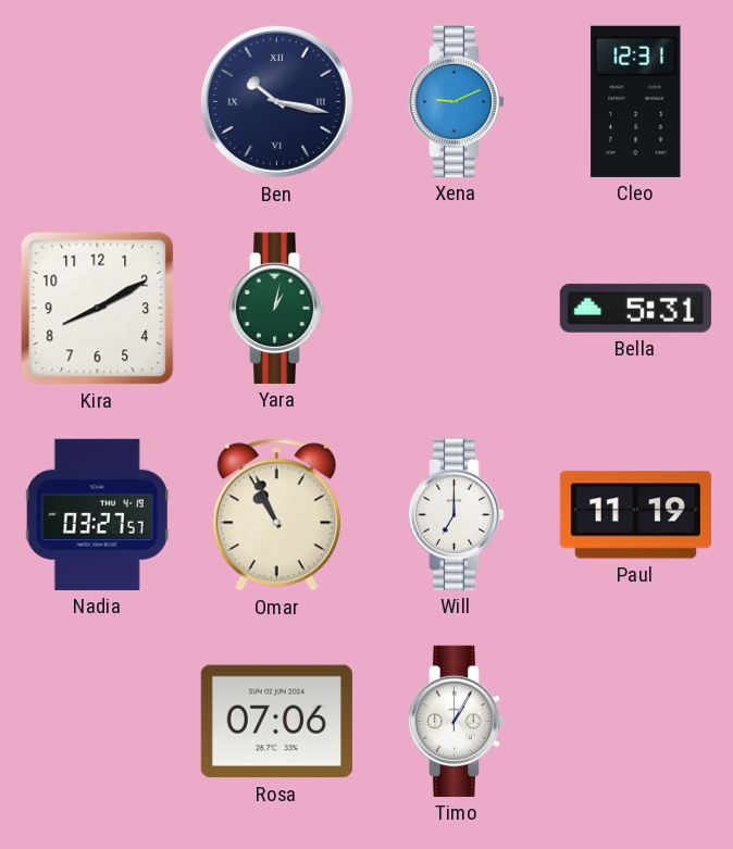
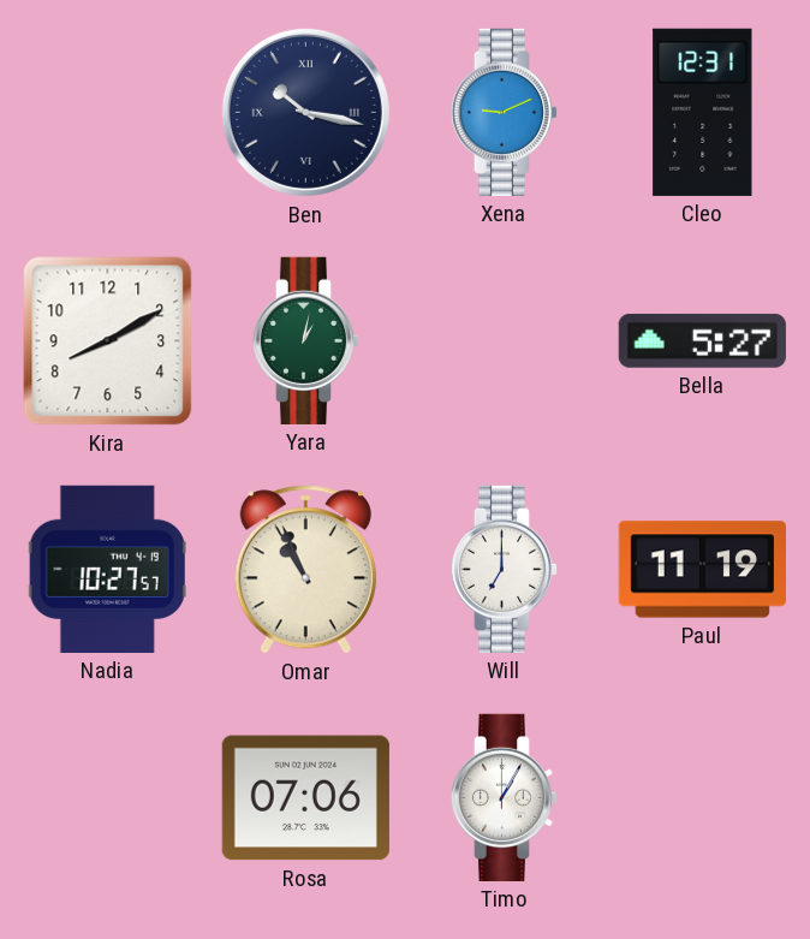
Bella: 5:31 -> 5:27 (702, 340)
Nadia: 03:27 -> 10:27 (107, 569)
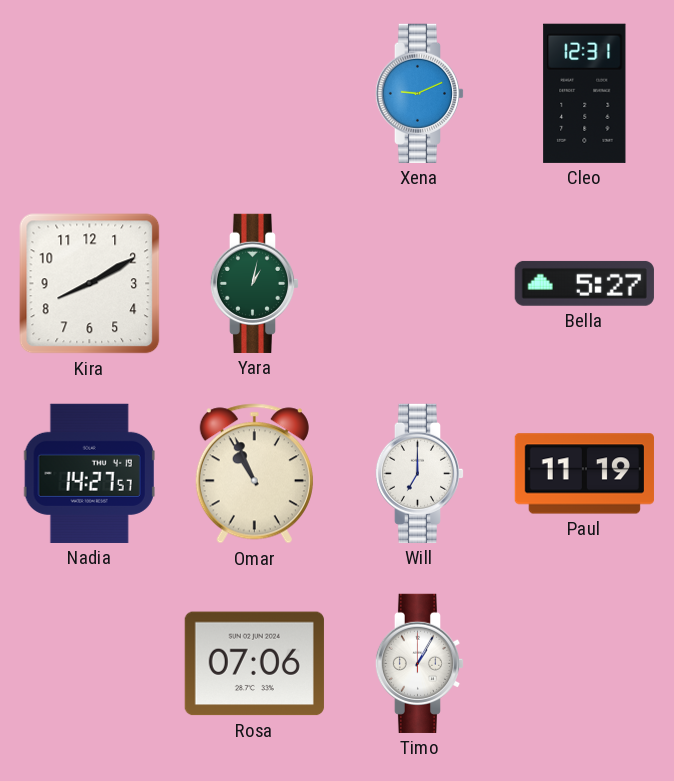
Ben: 10:17 -> none (305, 112)
Nadia: 10:27 -> 14:27 (89, 473)
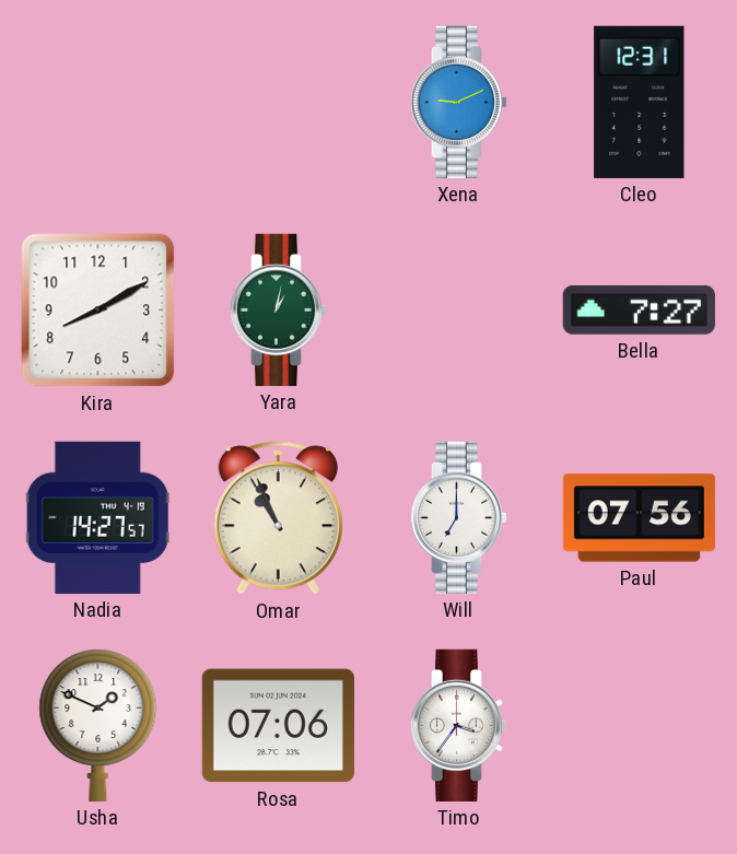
Bella: 5:27 -> 7:27 (639, 309)
Paul: 11:19 -> 07:56 (639, 518)
Usha: none -> 1:49 (98, 725)
Timo: 1:05 -> 3:36 (459, 725)
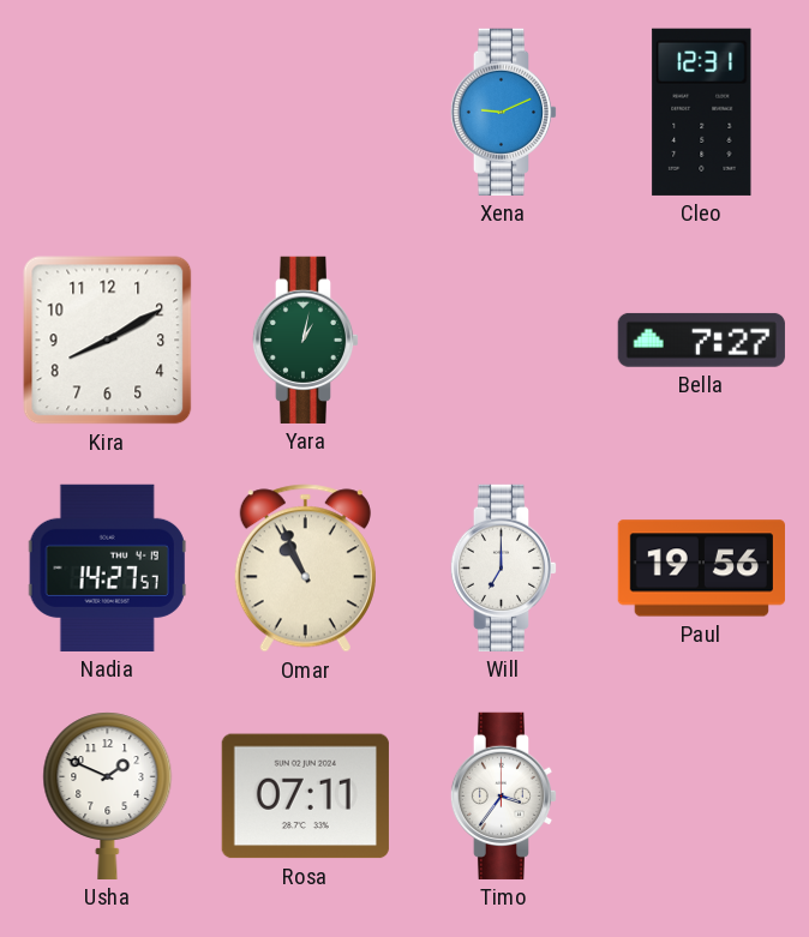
Paul: 07:56 -> 19:56 (701, 569)
Rosa: 07:06 -> 07:11 (305, 797)
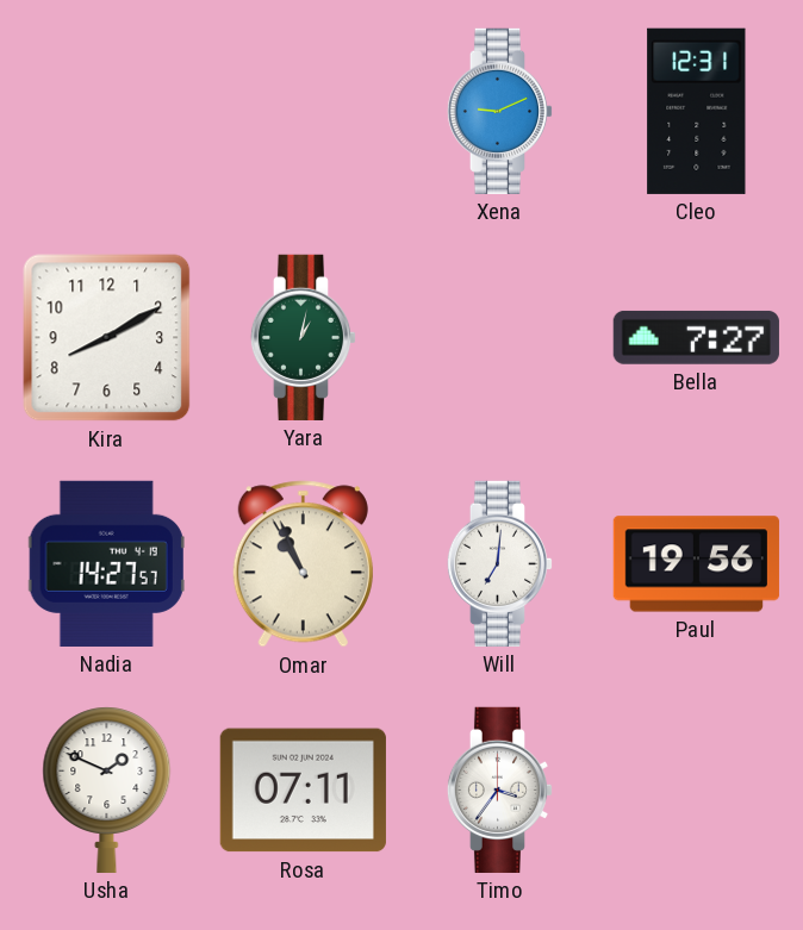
Will: 7:00 -> 7:01 (500, 563)
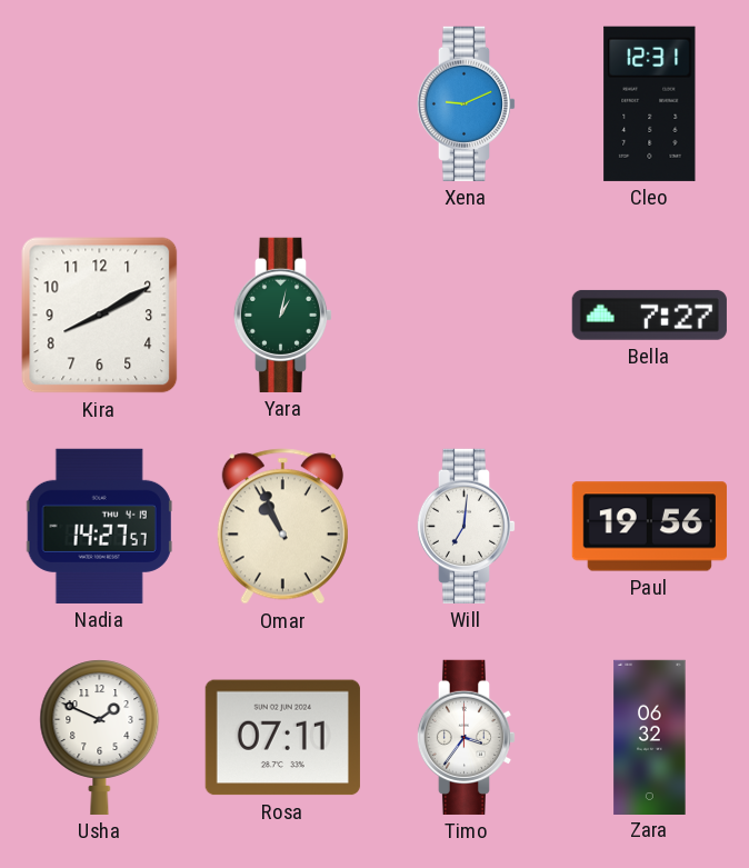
Zara: none -> 06:32 (650, 737)
